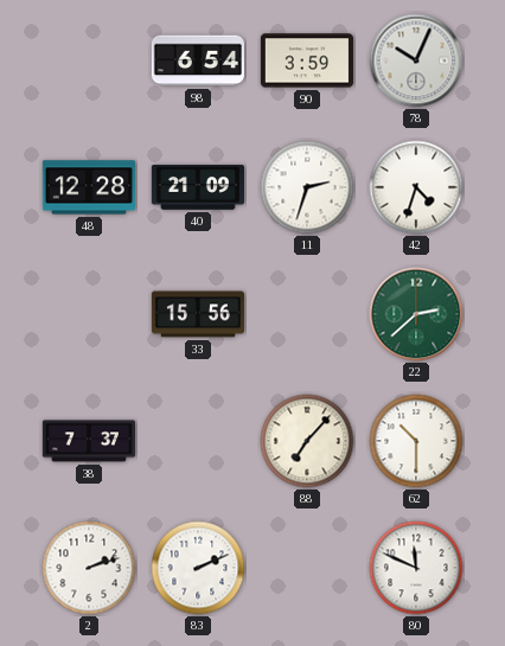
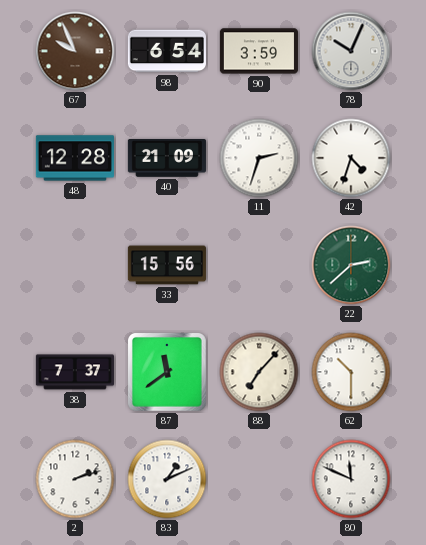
67: none -> 9:56 (75, 51)
87: none -> 11:39 (167, 372)
83: 2:11 -> 1:11 (167, 479)
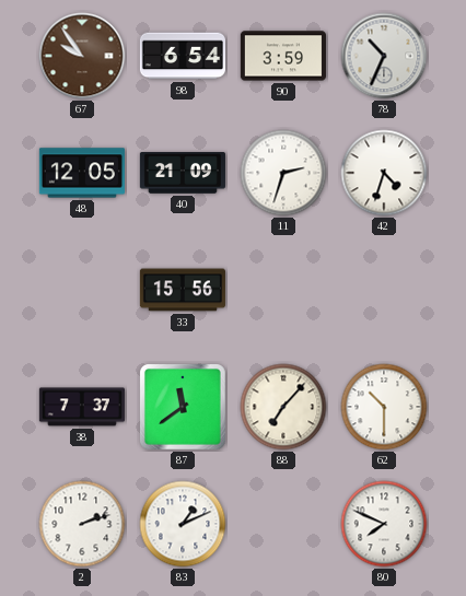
67: 9:56 -> 9:54 (82, 56)
78: 10:04 -> 10:34 (384, 56)
48: 12:28 -> 12:05 (82, 173)
22: 2:38 -> none (351, 265)
80: 11:49 -> 7:49 (384, 524)
